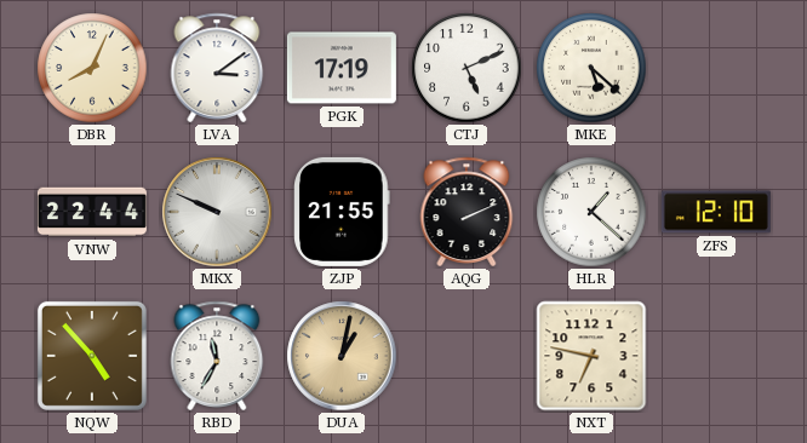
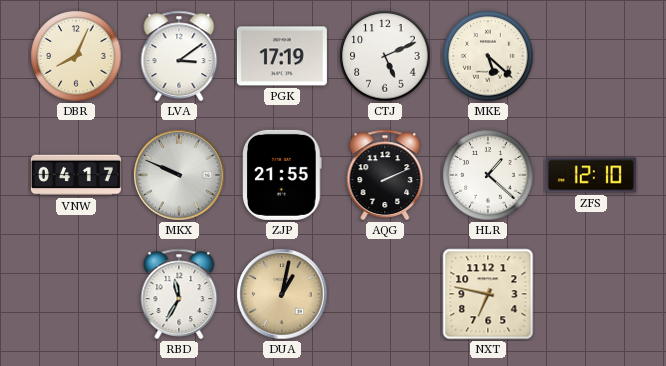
VNW: 22:44 -> 04:17 (76, 175)
NQW: 4:53 -> none (92, 356)
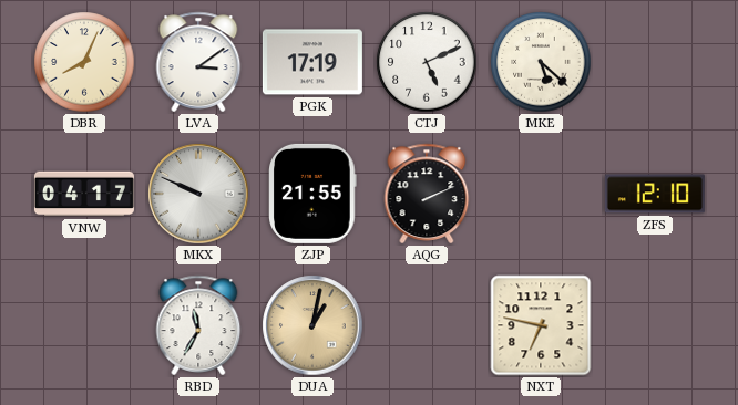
HLR: 1:22 -> none (488, 175)
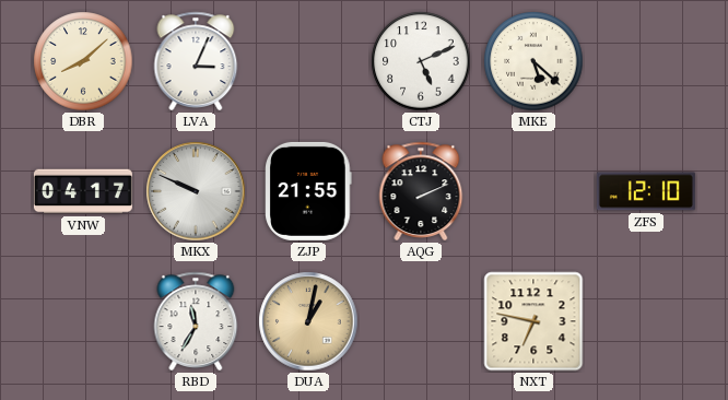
DBR: 8:04 -> 8:08 (83, 61)
LVA: 3:09 -> 3:04 (196, 61)
PGK: 17:19 -> none (312, 62)
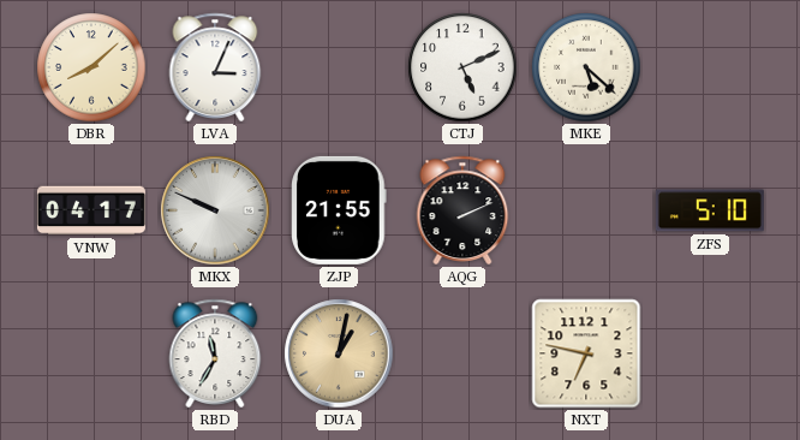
ZFS: 12:10 -> 5:10 (710, 210)
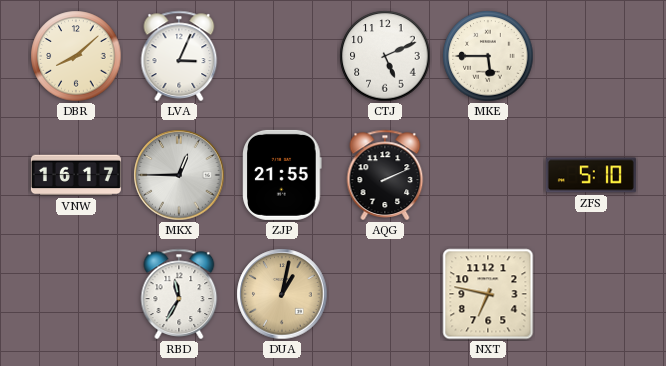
MKE: 5:22 -> 5:45 (488, 56)
VNW: 04:17 -> 16:17 (76, 175)
MKX: 9:49 -> 12:45 (179, 175)
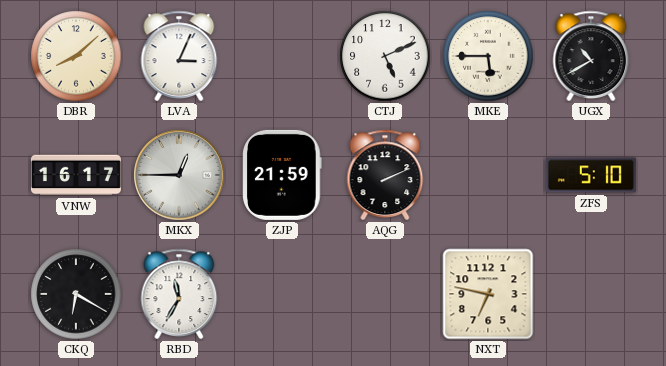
UGX: none -> 10:40 (591, 56)
ZJP: 21:55 -> 21:59 (282, 175)
CKQ: none -> 6:20 (76, 294)
DUA: 1:02 -> none (282, 294)
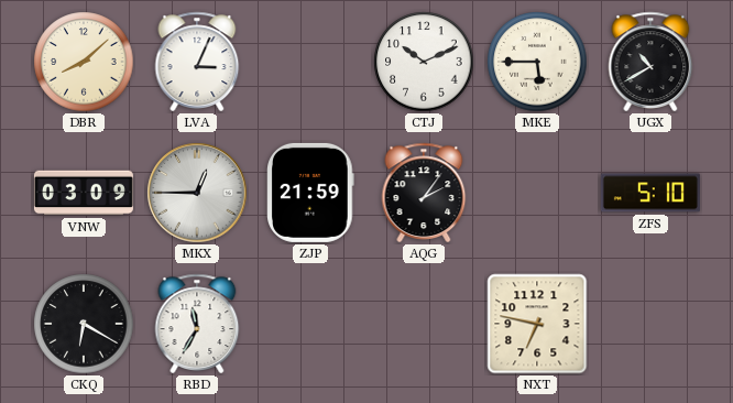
CTJ: 5:11 -> 10:11 (424, 62)
VNW: 16:17 -> 03:09 (84, 193)
AQG: 2:11 -> 2:06 (424, 193)
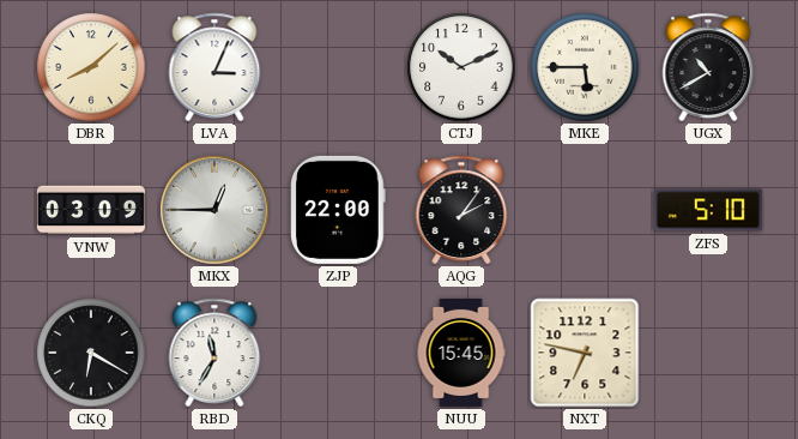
ZJP: 21:59 -> 22:00 (338, 210)
NUU: none -> 15:45 (461, 353)
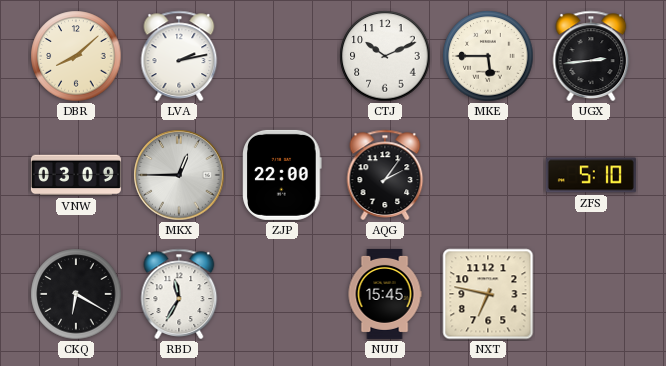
LVA: 3:04 -> 2:13 (179, 56)
UGX: 10:40 -> 2:44 (591, 56)
